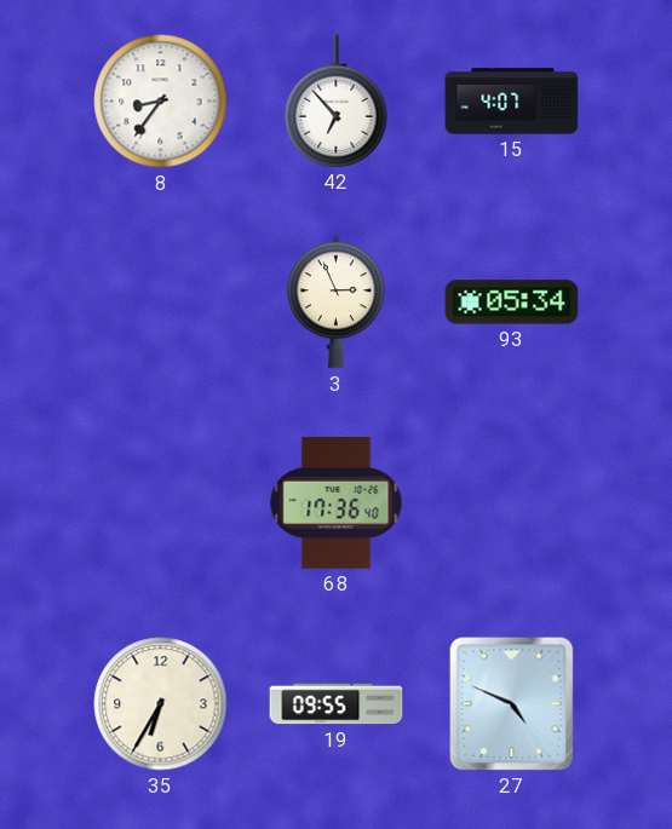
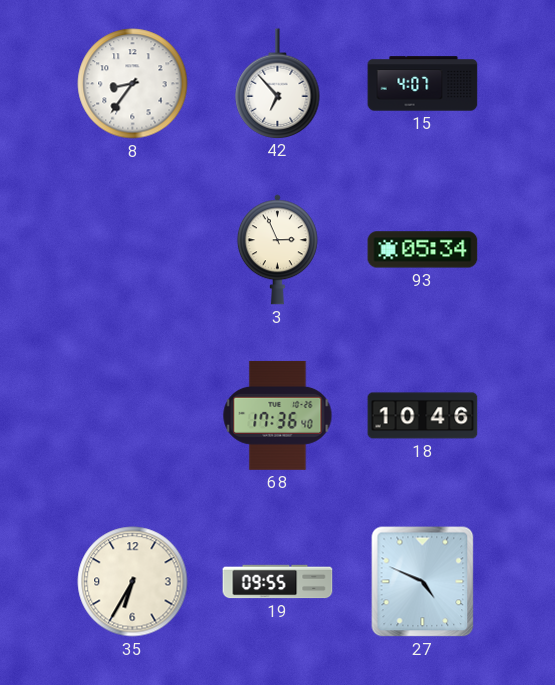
18: none -> 10:46 (423, 416)
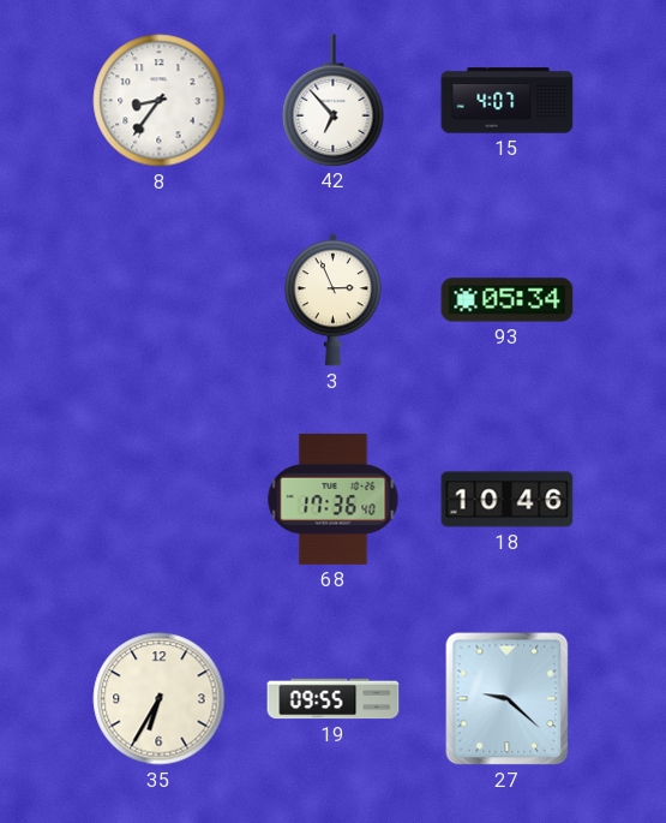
27: 4:49 -> 9:22 (508, 699)
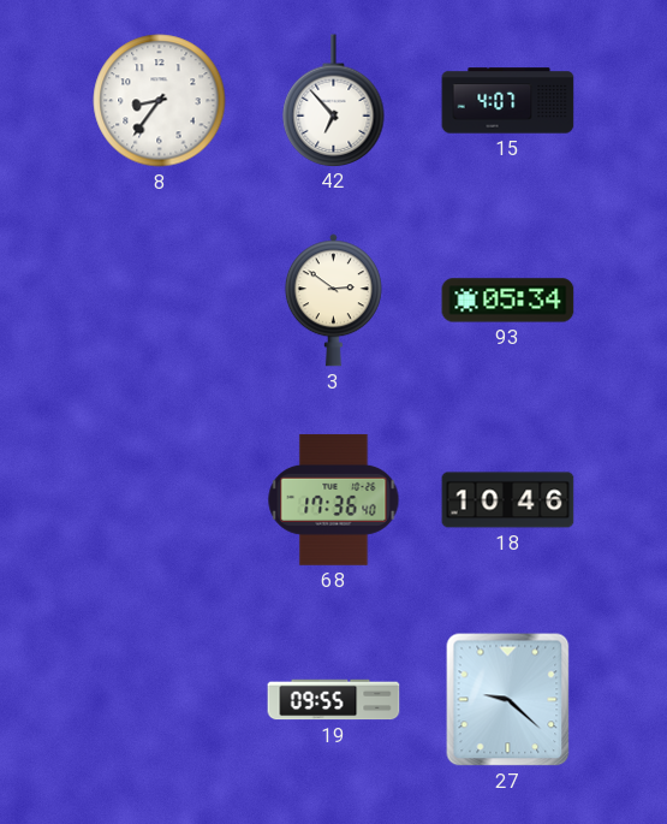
3: 2:56 -> 2:51 (333, 301)
35: 6:35 -> none (160, 699)
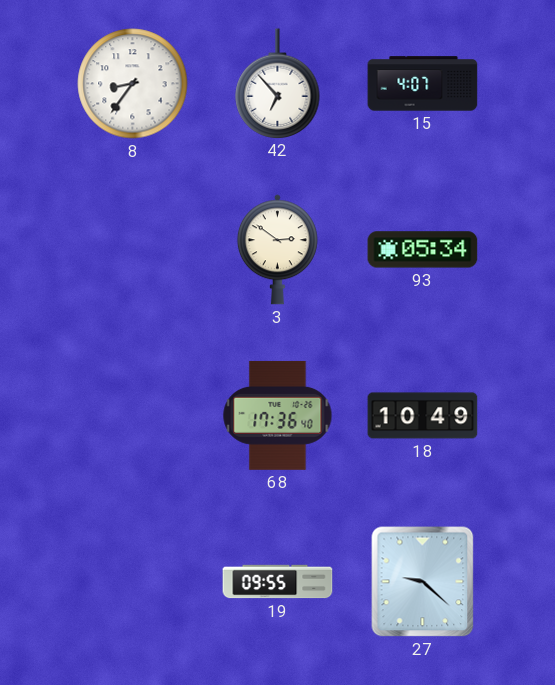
18: 10:46 -> 10:49 (423, 416)
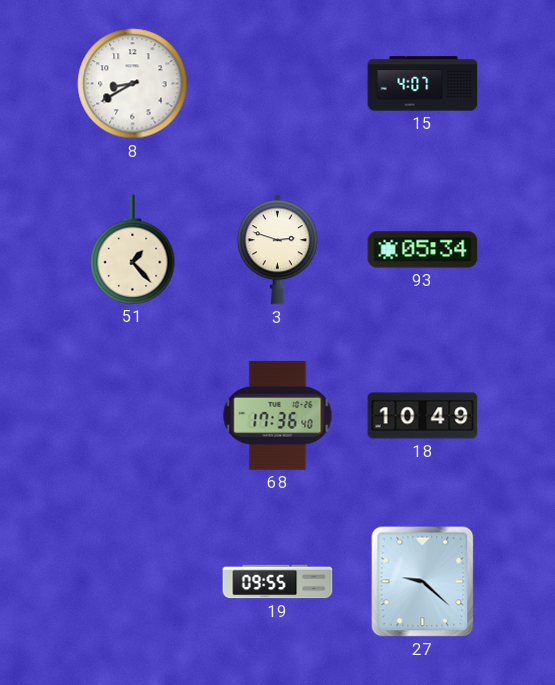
8: 8:36 -> 8:40 (133, 84)
42: 6:53 -> none (278, 83)
51: none -> 1:23 (133, 249)
3: 2:51 -> 2:48 (277, 250)
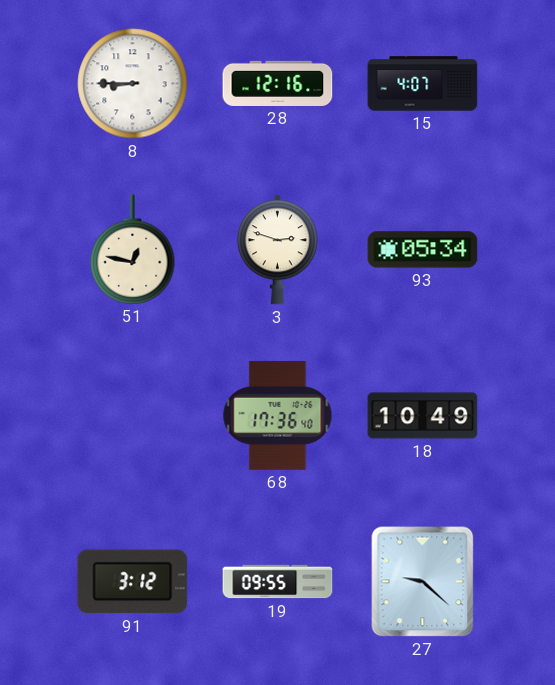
8: 8:40 -> 8:45 (133, 84)
28: none -> 12:16 (278, 83)
51: 1:23 -> 12:47 (133, 249)
91: none -> 3:12 (133, 582)
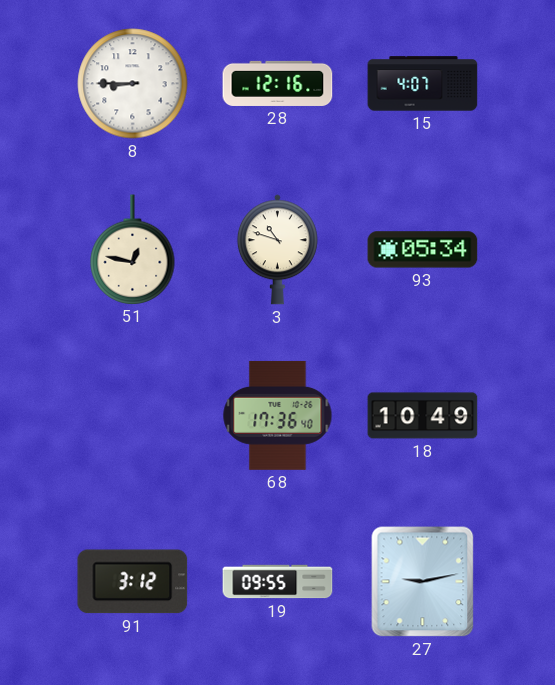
3: 2:48 -> 10:48 (277, 250)
27: 9:22 -> 9:13 (423, 582)
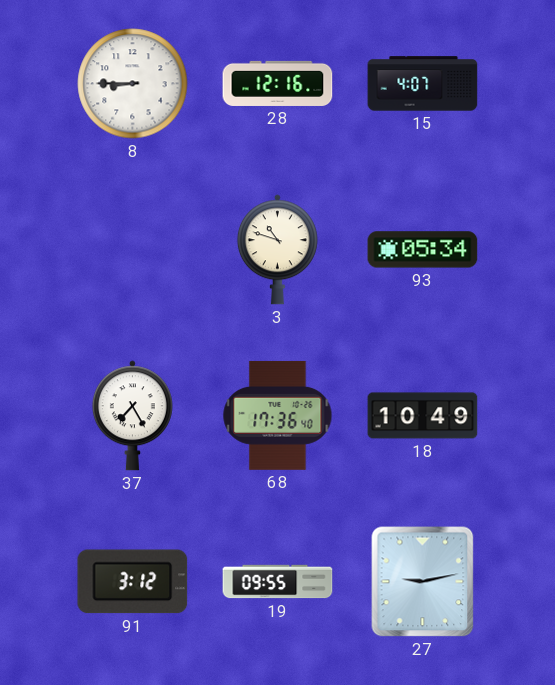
51: 12:47 -> none (133, 249)
37: none -> 7:25 (132, 416)
